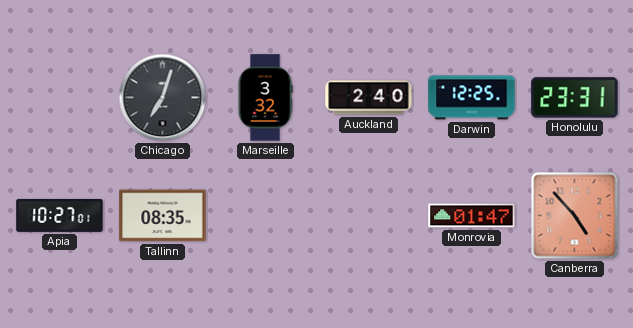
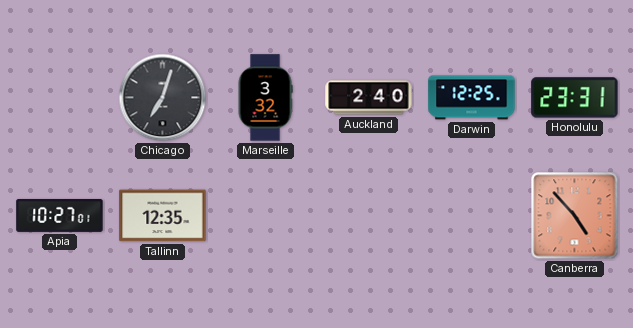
Tallinn: 08:35 -> 12:35 (163, 216)
Monrovia: 01:47 -> none (472, 216)
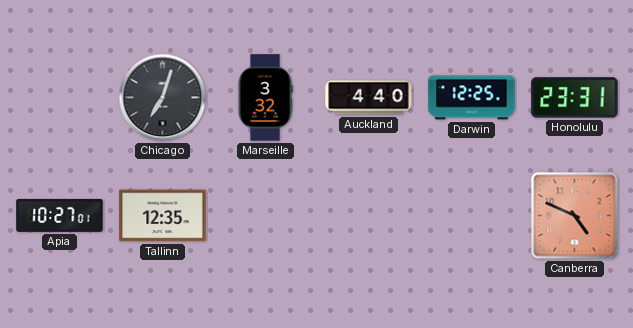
Auckland: 2:40 -> 4:40 (369, 98)
Canberra: 4:53 -> 4:49 (575, 216)
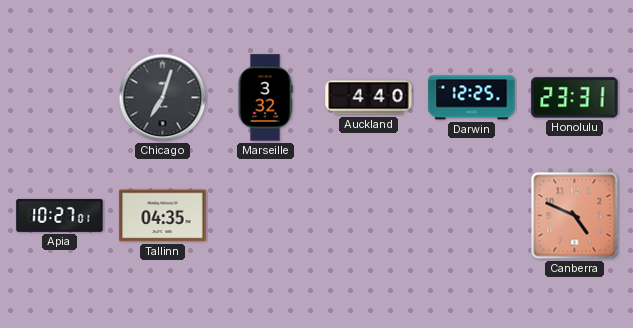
Tallinn: 12:35 -> 04:35 (163, 216)
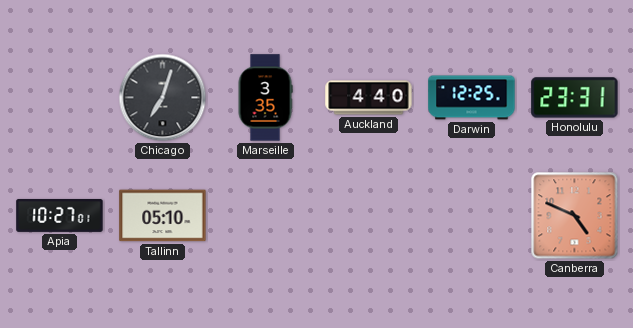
Marseille: 3:32 -> 3:35 (265, 98)
Tallinn: 04:35 -> 05:10 (163, 216)
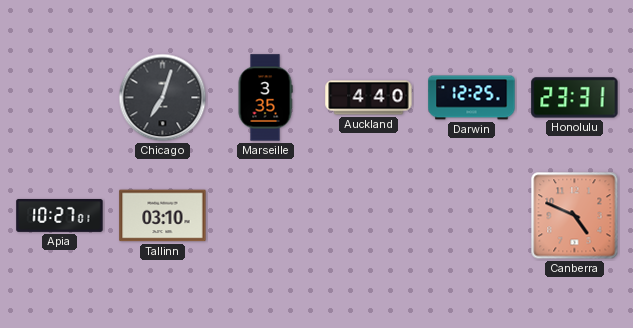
Tallinn: 05:10 -> 03:10 (163, 216)
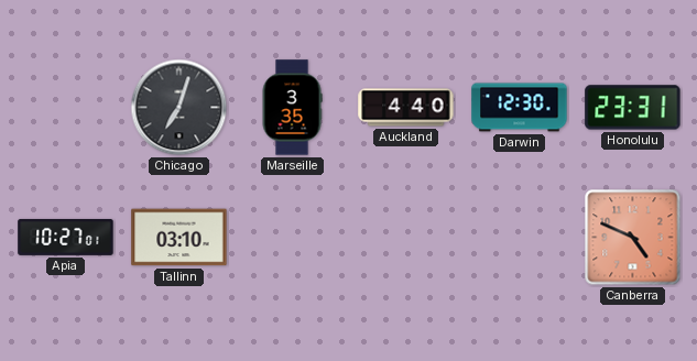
Darwin: 12:25 -> 12:30 (520, 108)
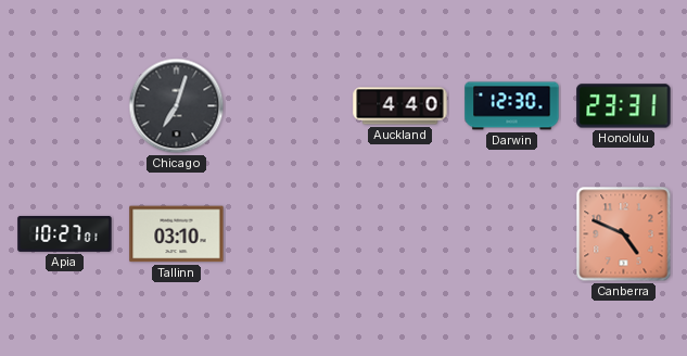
Marseille: 3:35 -> none (292, 108)
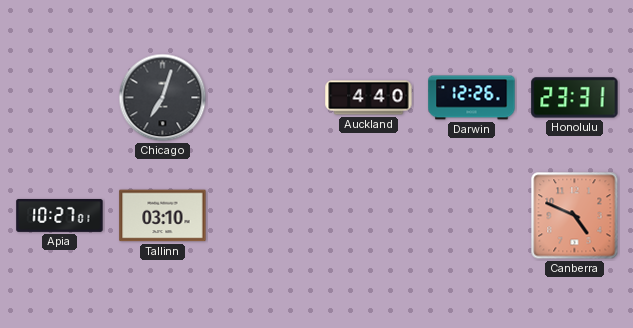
Darwin: 12:30 -> 12:26 (472, 98)
